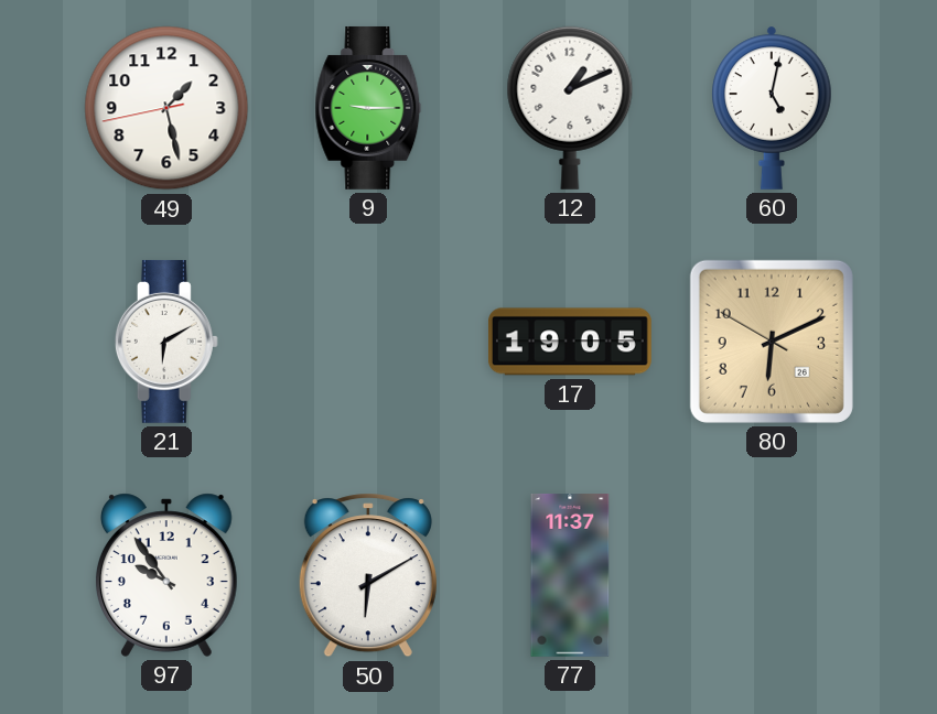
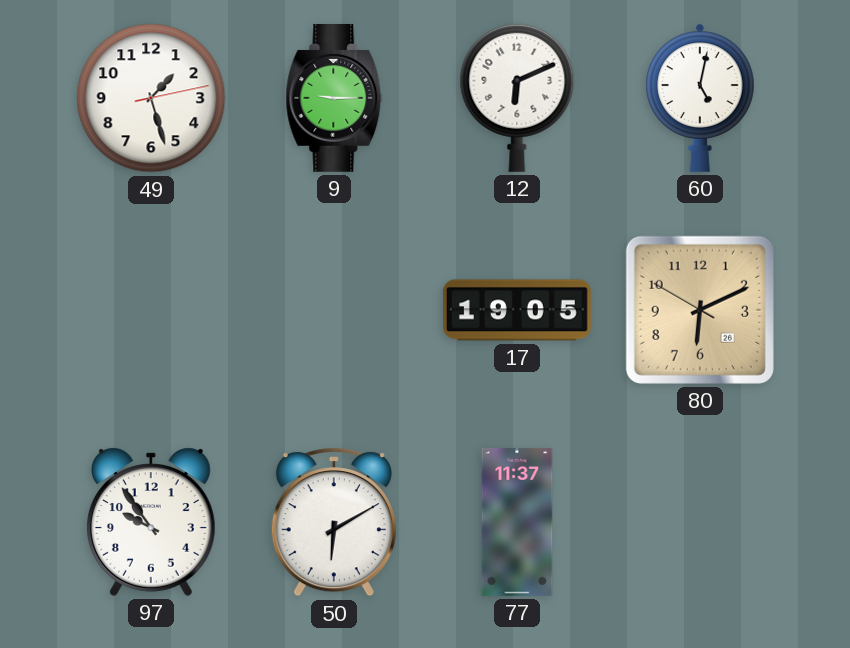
49: 1:27:43 -> 1:27:13 (151, 98)
12: 1:11 -> 6:11 (517, 98)
21: 6:10 -> none (166, 342)
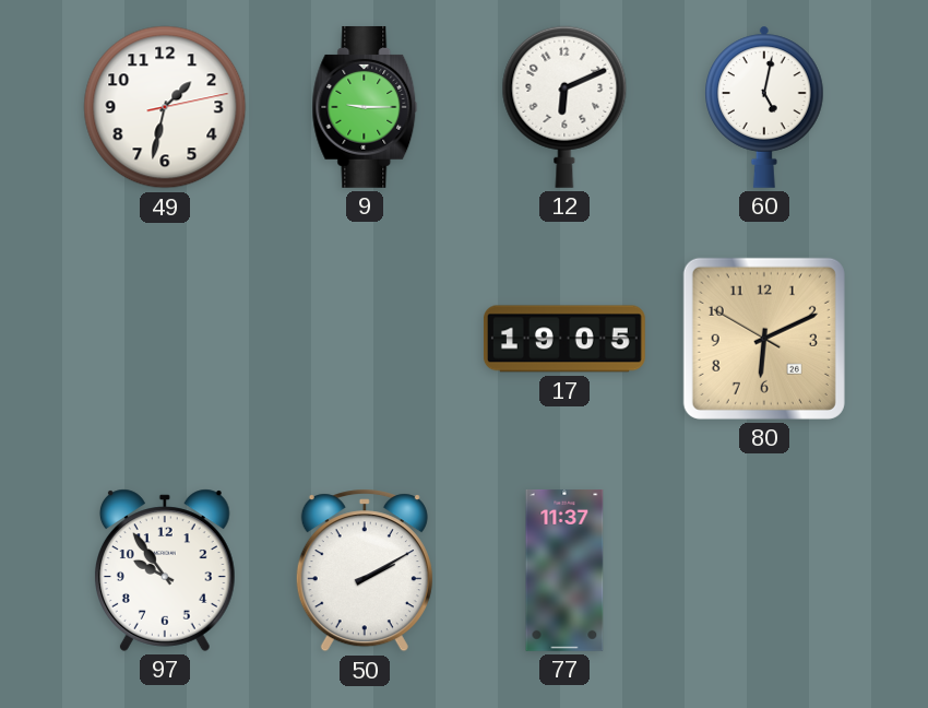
49: 1:27 -> 1:32 (165, 107)
50: 6:10 -> 2:10 (365, 570)
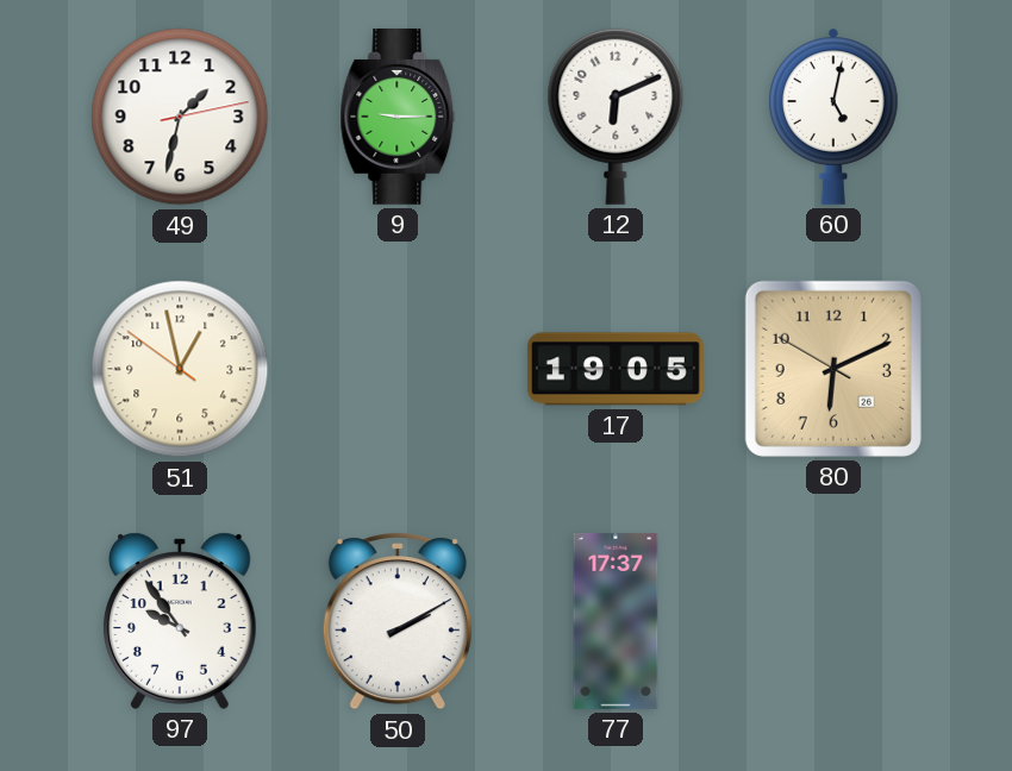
51: none -> 12:57 (180, 369)
77: 11:37 -> 17:37 (616, 622)
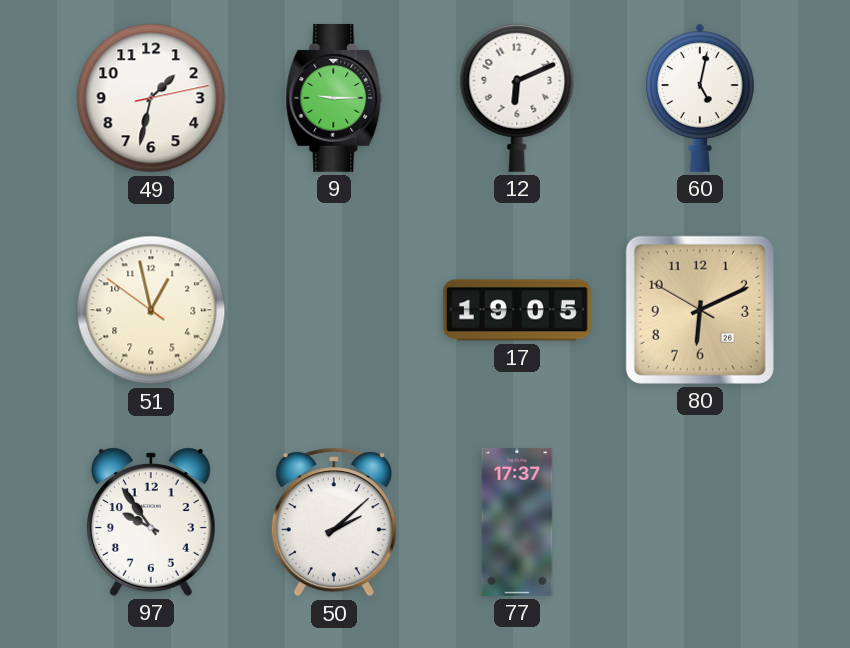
50: 2:10 -> 2:08 (334, 522)
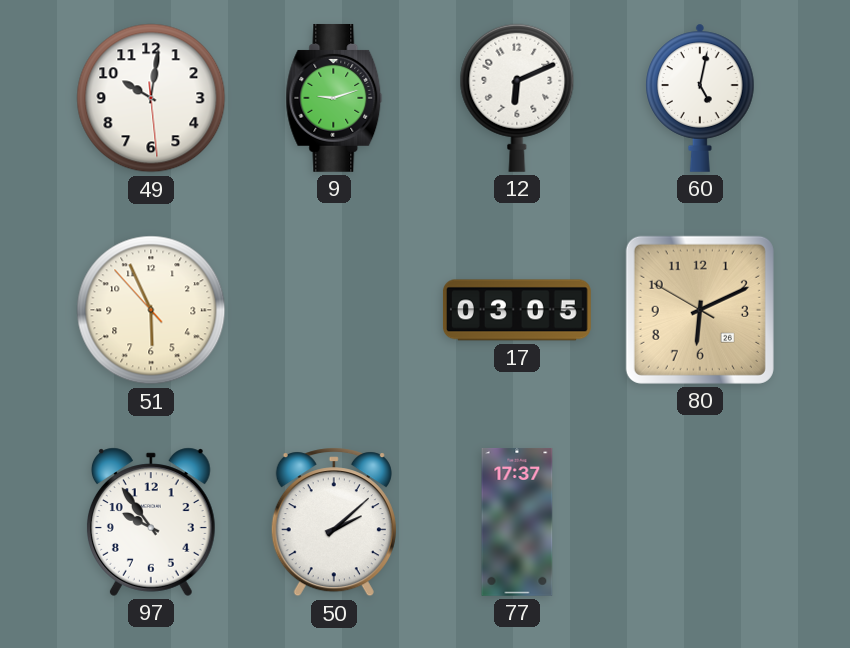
49: 1:32 -> 10:01 (151, 98)
9: 9:15 -> 9:12 (334, 98)
51: 12:57 -> 5:55 (151, 310)
17: 19:05 -> 03:05 (517, 310)
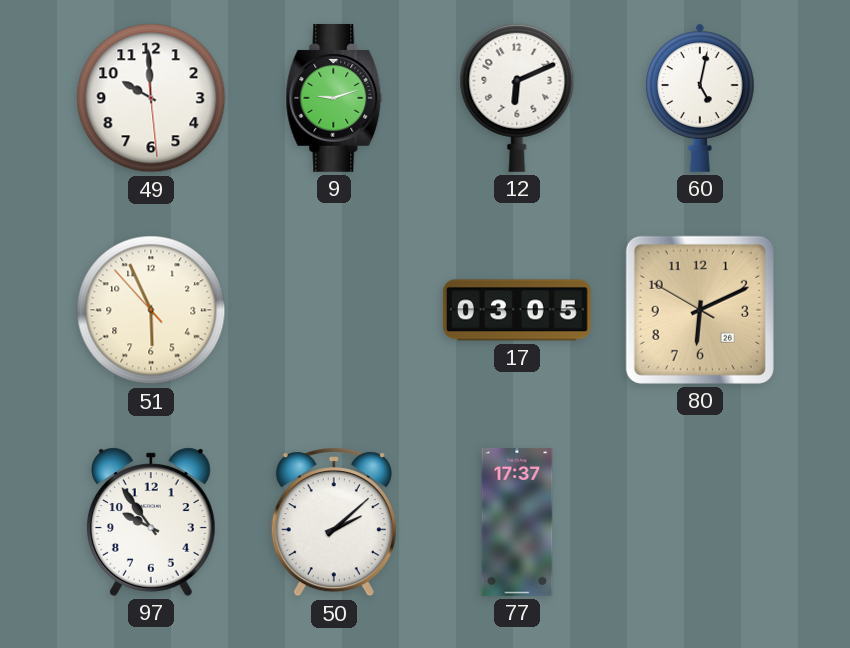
49: 10:01 -> 9:59 (151, 98)
